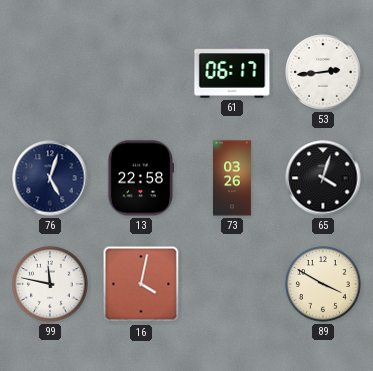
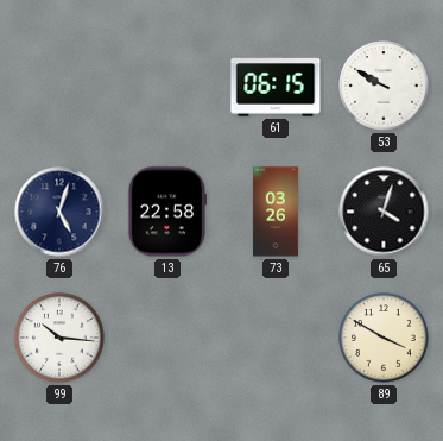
61: 06:17 -> 06:15 (276, 86)
53: 2:44 -> 9:50 (384, 86)
99: 11:47 -> 10:16 (59, 338)
16: 4:02 -> none (141, 284)
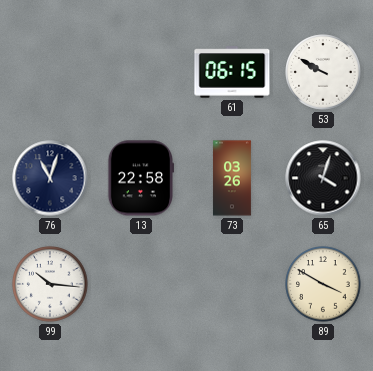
76: 5:03 -> 11:03 (50, 178)
